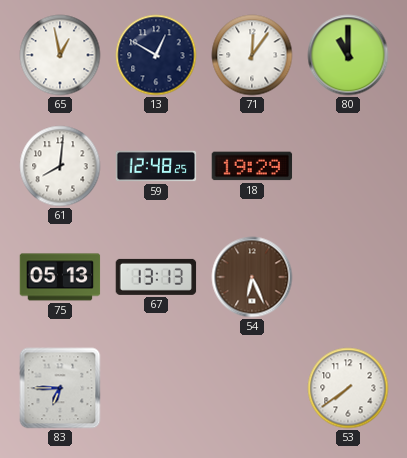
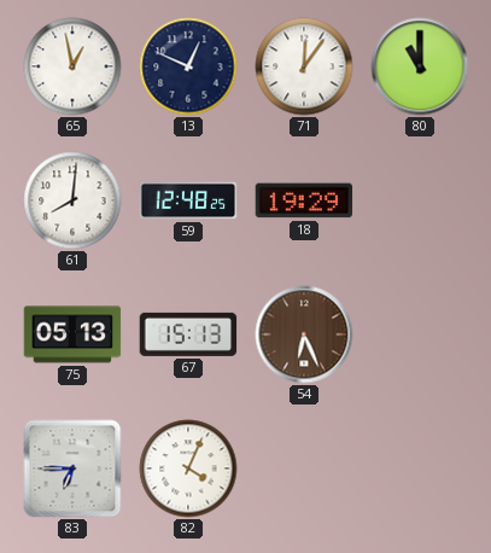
13: 12:50 -> 12:49 (188, 66)
67: 13:13 -> 15:13 (188, 334)
82: none -> 4:04 (188, 468)
53: 7:39 -> none (348, 388)
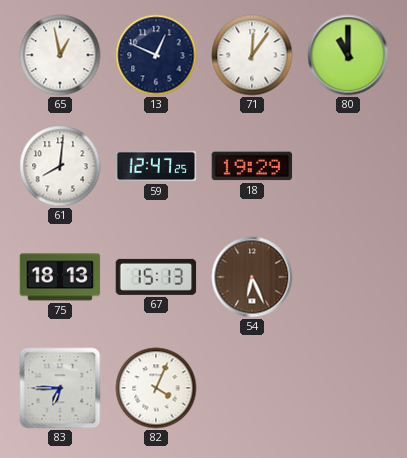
59: 12:48 -> 12:47 (156, 166)
75: 05:13 -> 18:13 (60, 277)
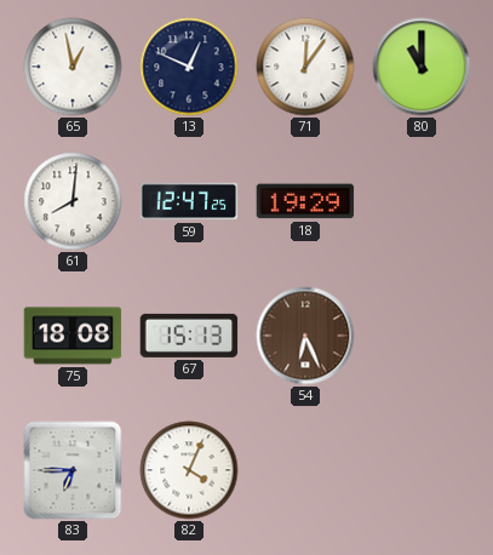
75: 18:13 -> 18:08 (73, 336)
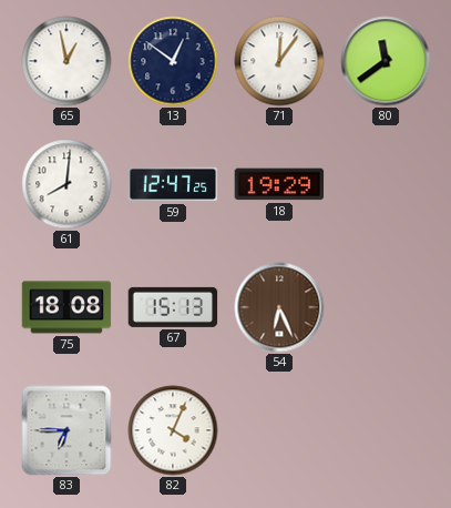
13: 12:49 -> 12:51 (173, 61)
80: 11:00 -> 11:39 (386, 61)
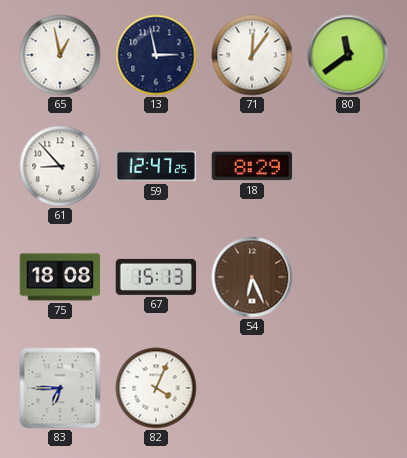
13: 12:51 -> 2:58 (156, 55)
61: 8:01 -> 8:53 (60, 166)
18: 19:29 -> 8:29 (252, 166)
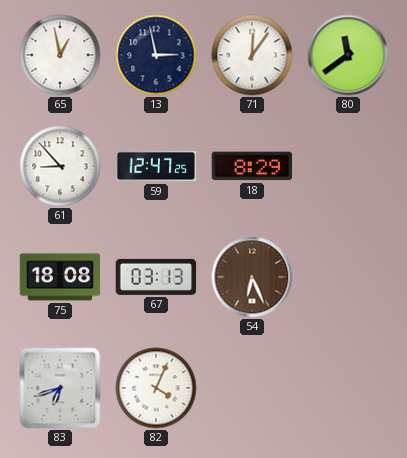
67: 15:13 -> 03:13 (156, 277)
83: 6:45 -> 6:42 (60, 388)
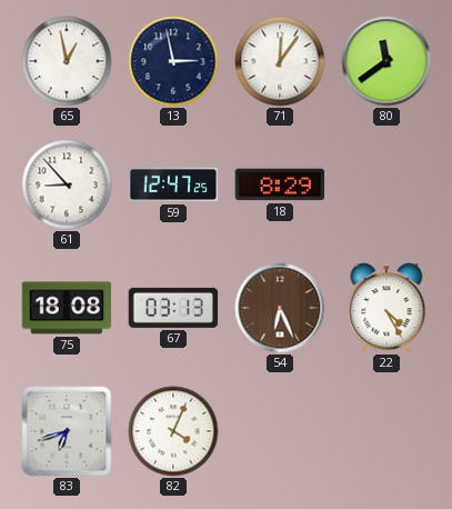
22: none -> 4:25 (386, 308)
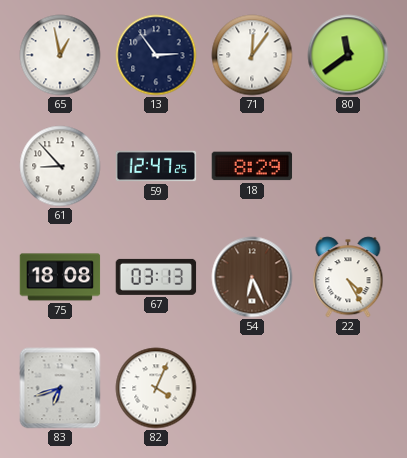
13: 2:58 -> 2:54 (156, 55)
